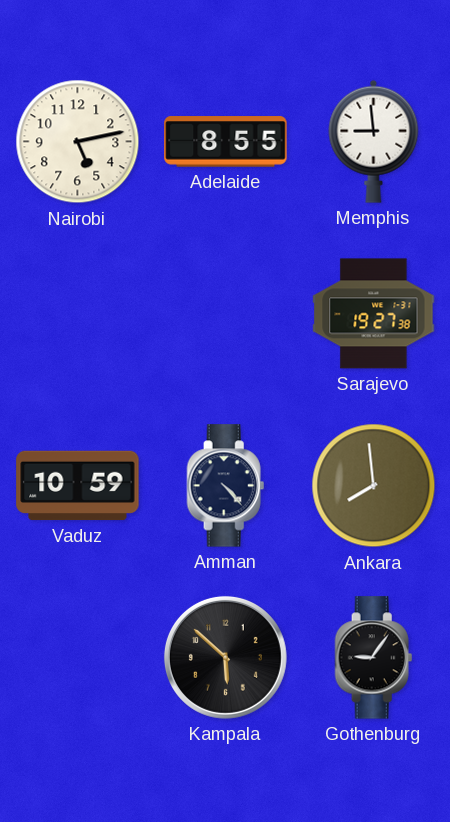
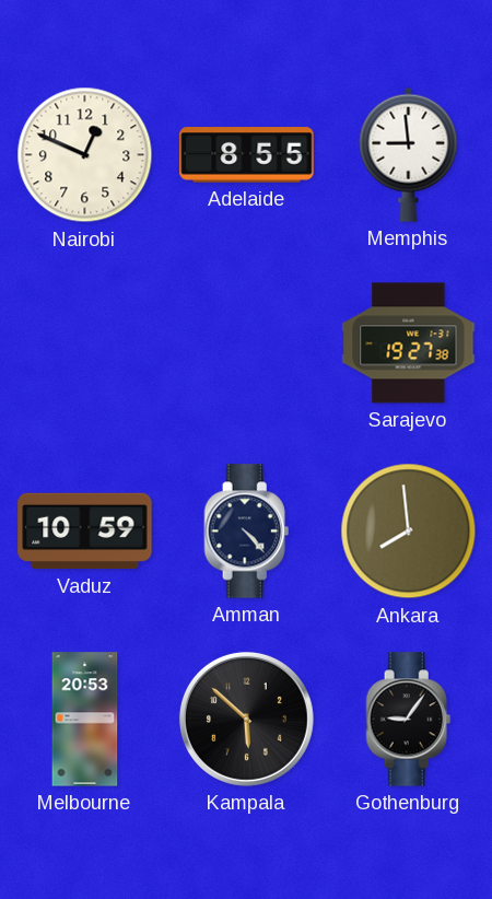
Nairobi: 5:13 -> 12:49 (85, 155)
Melbourne: none -> 20:53 (85, 720)
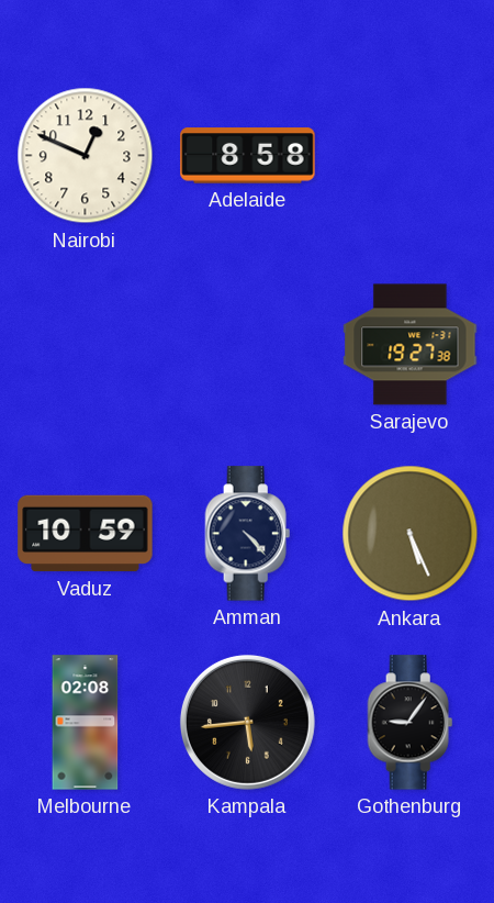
Adelaide: 8:55 -> 8:58 (248, 156)
Memphis: 8:59 -> none (409, 154)
Ankara: 7:59 -> 5:26 (411, 534)
Melbourne: 20:53 -> 02:08 (86, 723)
Kampala: 5:52 -> 5:44 (247, 722)
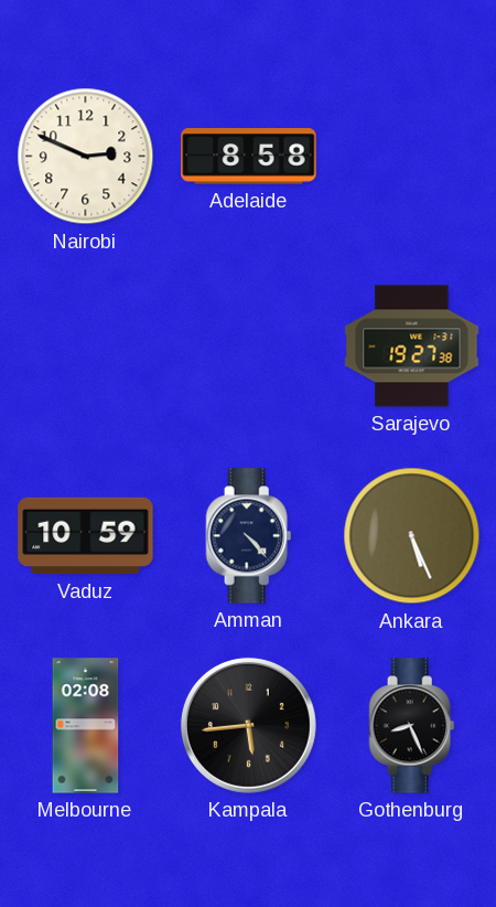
Nairobi: 12:49 -> 2:49 (86, 157)
Gothenburg: 9:06 -> 8:26 (412, 726)
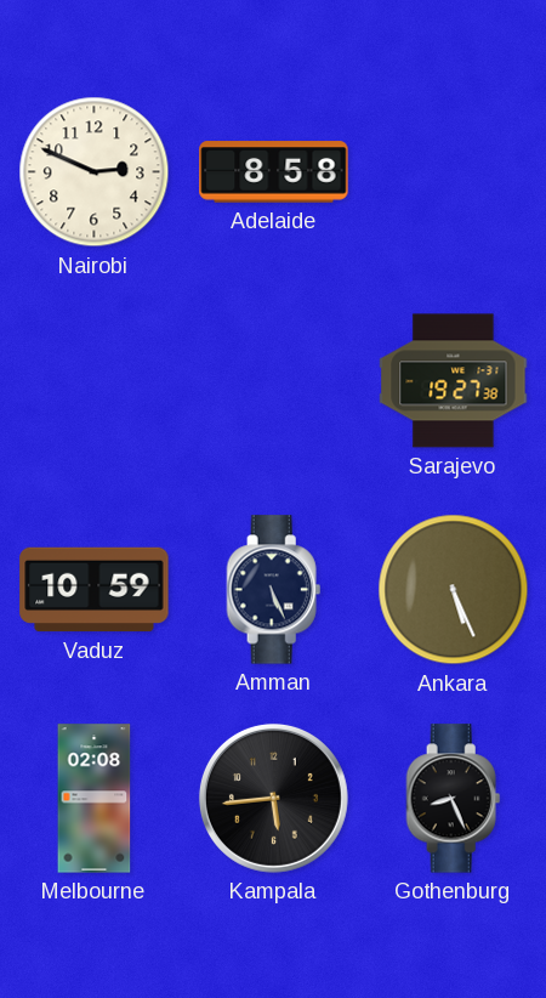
Amman: 4:23 -> 5:26 (274, 590)
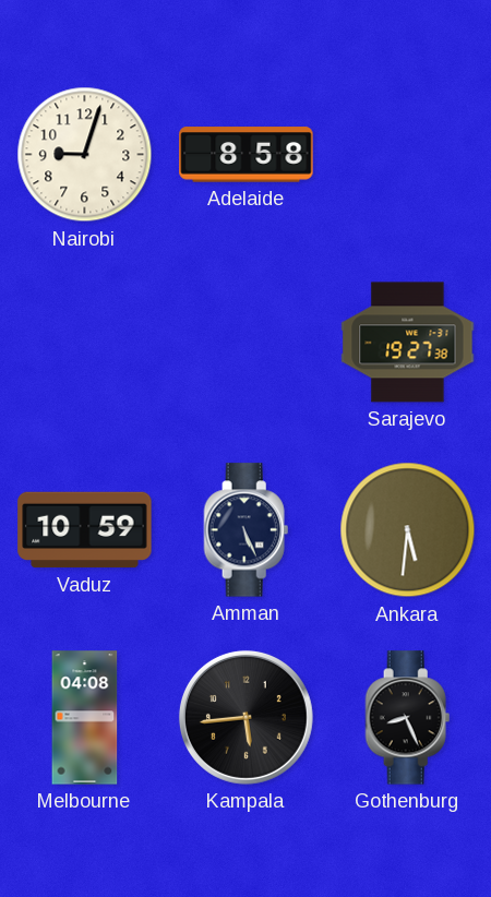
Nairobi: 2:49 -> 9:03 (85, 155)
Ankara: 5:26 -> 5:31 (408, 530)
Melbourne: 02:08 -> 04:08 (85, 718)
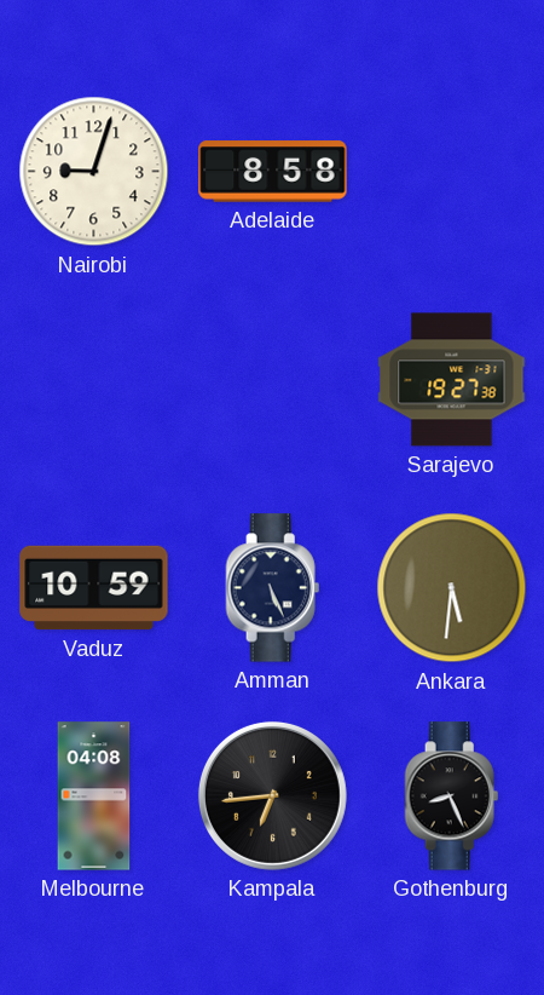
Kampala: 5:44 -> 6:44 (272, 795)
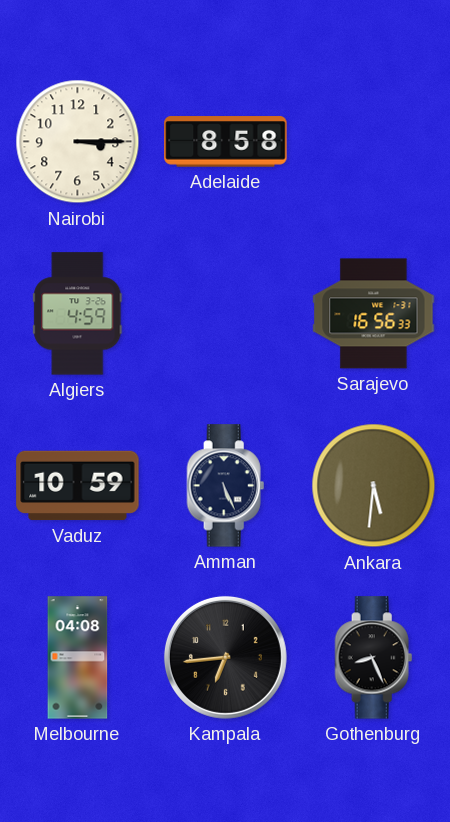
Nairobi: 9:03 -> 3:15 (78, 142)
Algiers: none -> 4:59 (78, 314)
Sarajevo: 19:27 -> 16:56 (374, 314)
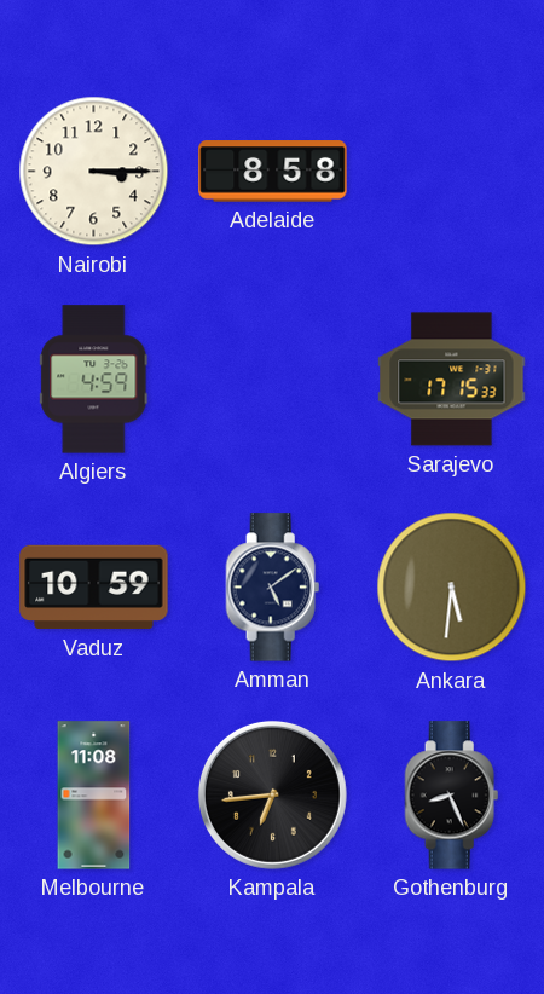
Sarajevo: 16:56 -> 17:15 (452, 380)
Amman: 5:26 -> 5:09 (273, 588)
Melbourne: 04:08 -> 11:08 (94, 796)
